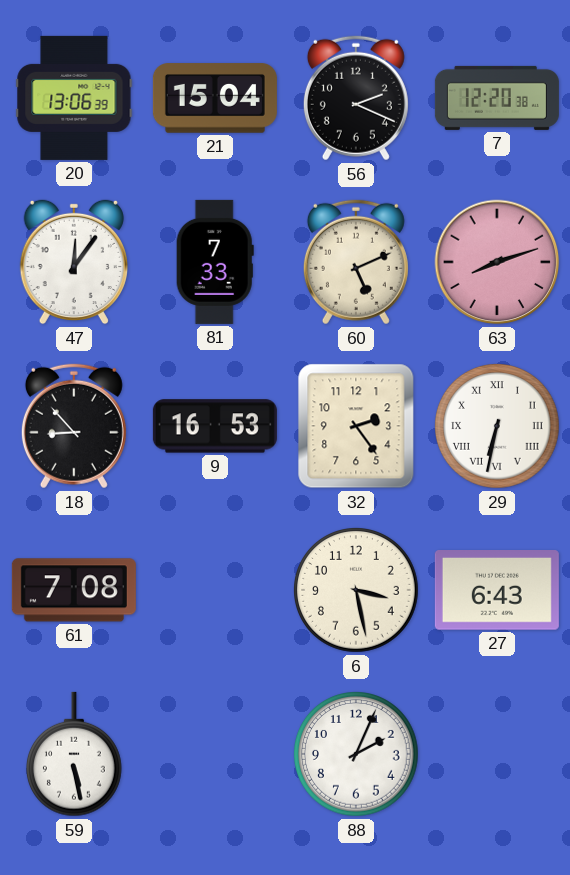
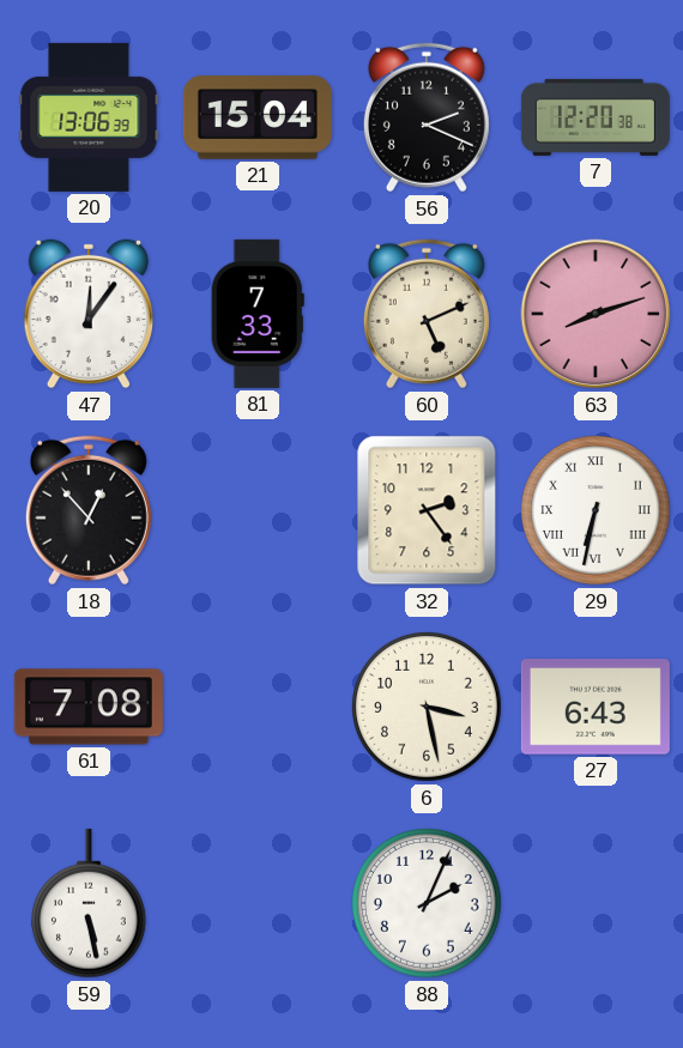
18: 8:53 -> 12:53 (89, 510)
9: 16:53 -> none (215, 426)
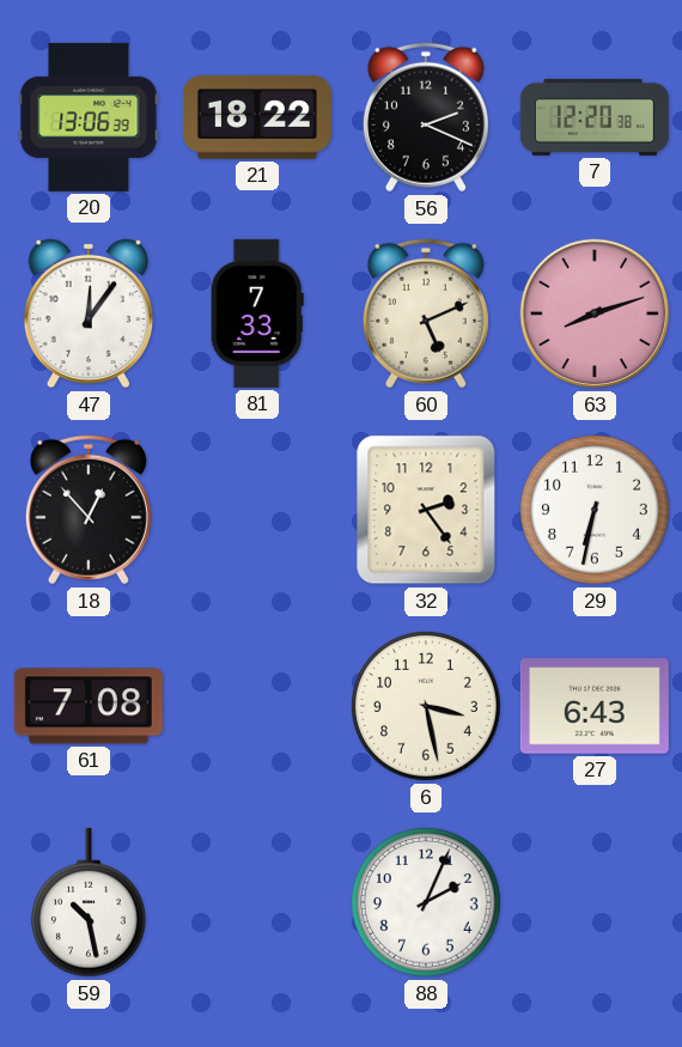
21: 15:04 -> 18:22 (257, 117)
29 numerals: Roman -> Arabic (596, 511)
59: 5:28 -> 10:28 (89, 902)
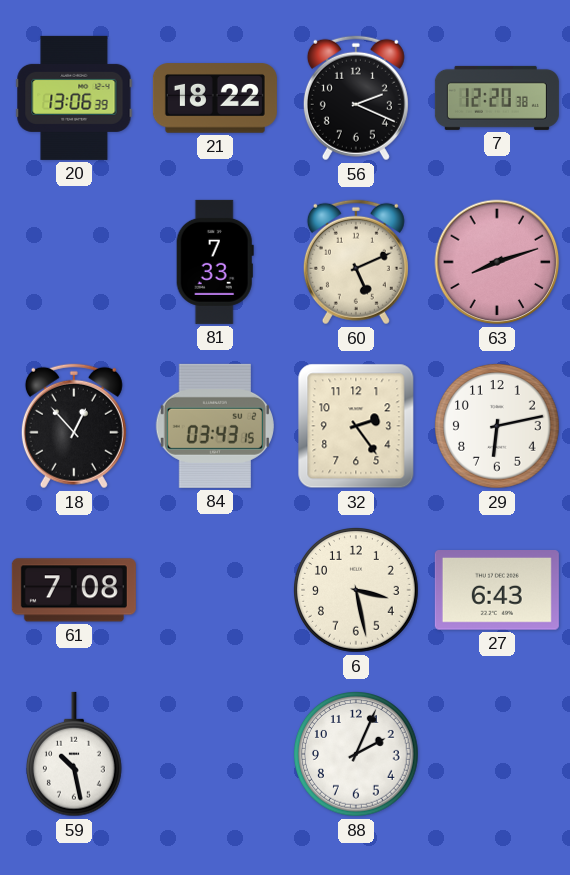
47: 12:06 -> none (89, 314)
84: none -> 03:43 (215, 426)
29: 6:32 -> 6:13 (498, 427)
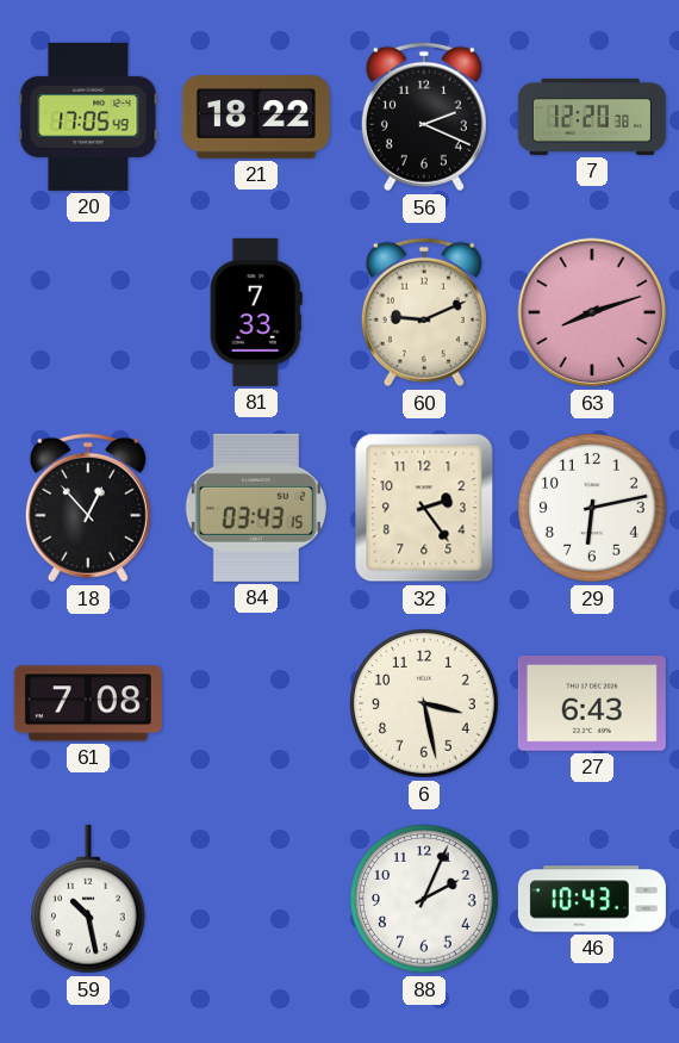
20: 13:06 -> 17:05 (88, 117)
60: 5:11 -> 9:11 (424, 312)
46: none -> 10:43 (592, 899)
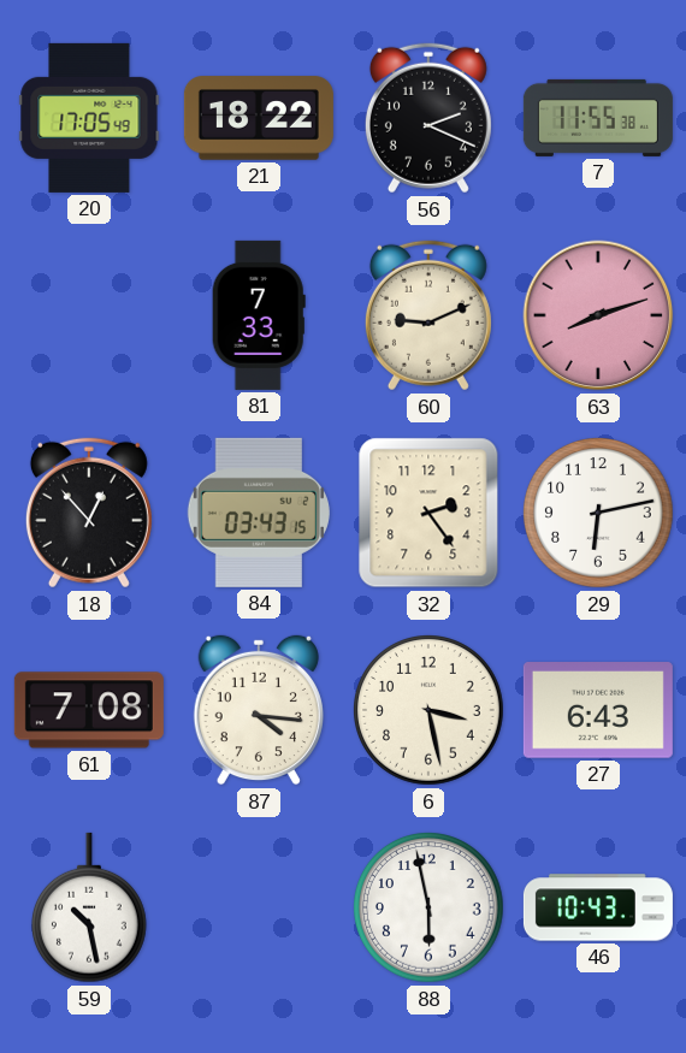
7: 12:20 -> 11:55 (598, 118)
87: none -> 4:16 (259, 710)
88: 2:04 -> 5:58 (430, 909)
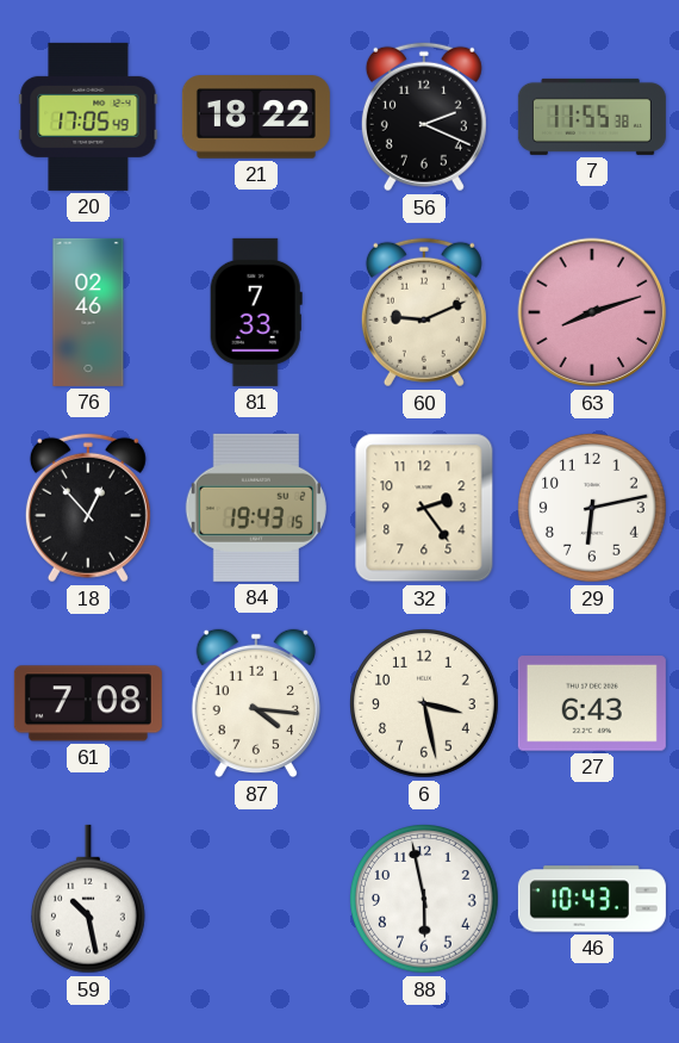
76: none -> 02:46 (88, 312)
84: 03:43 -> 19:43 (256, 508)
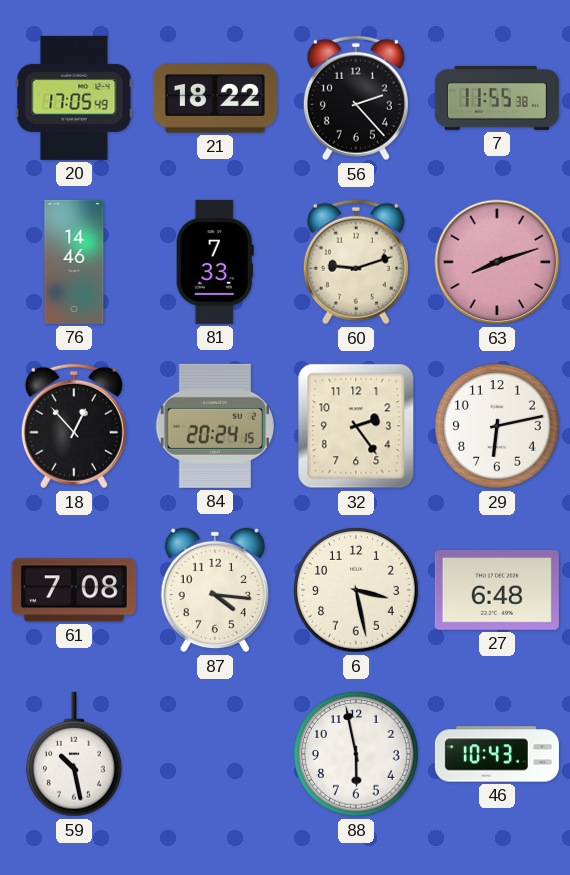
56: 2:19 -> 2:23 (356, 98)
76: 02:46 -> 14:46 (74, 262)
60: 9:11 -> 9:12 (356, 262)
84: 19:43 -> 20:24 (215, 426)
27: 6:43 -> 6:48 (497, 591)
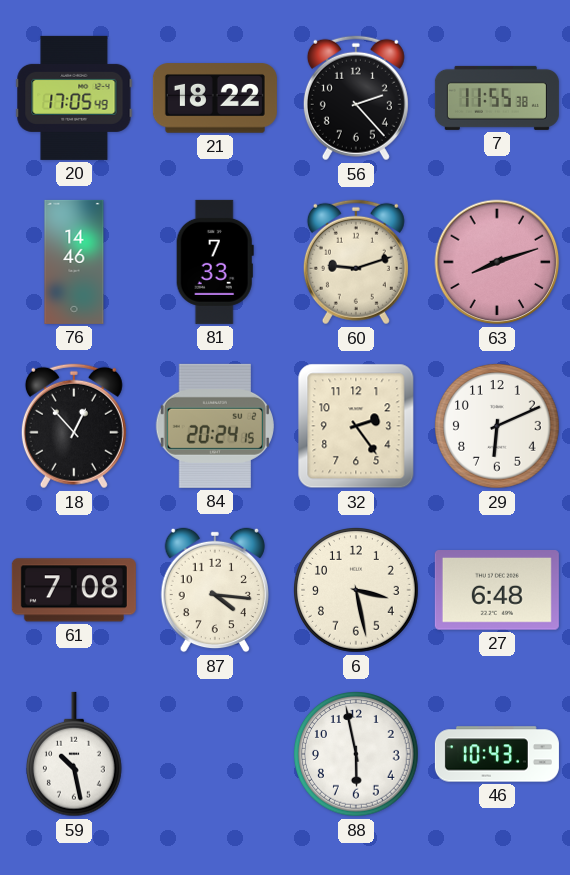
29: 6:13 -> 6:11 (498, 427)
